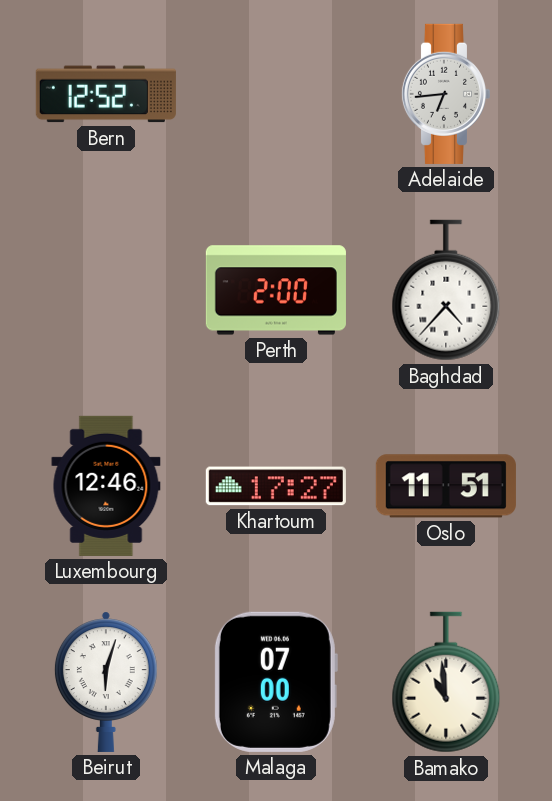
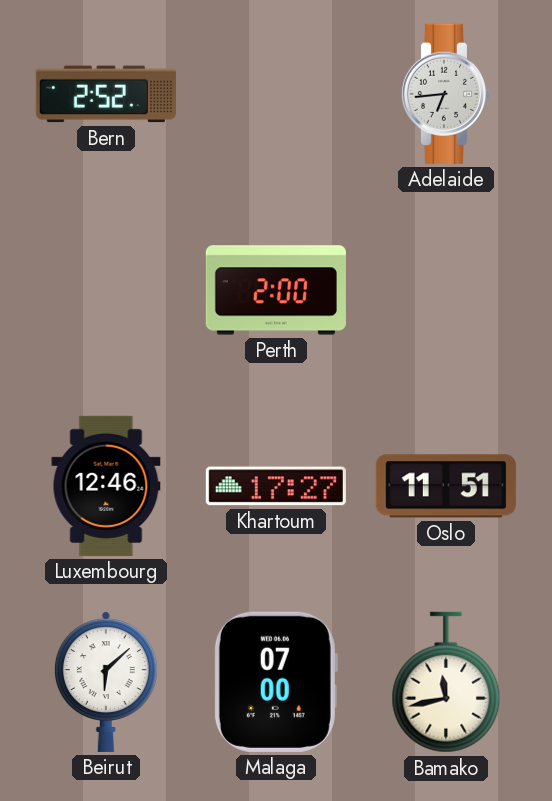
Bern: 12:52 -> 2:52 (106, 94)
Baghdad: 4:37 -> none (446, 290)
Beirut: 6:03 -> 6:08 (106, 682)
Bamako: 10:59 -> 11:43 (446, 682)
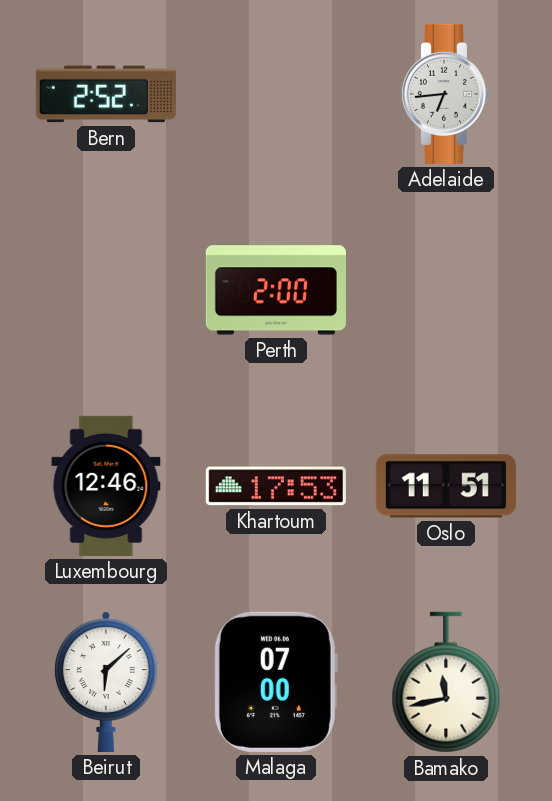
Khartoum: 17:27 -> 17:53 (276, 486)
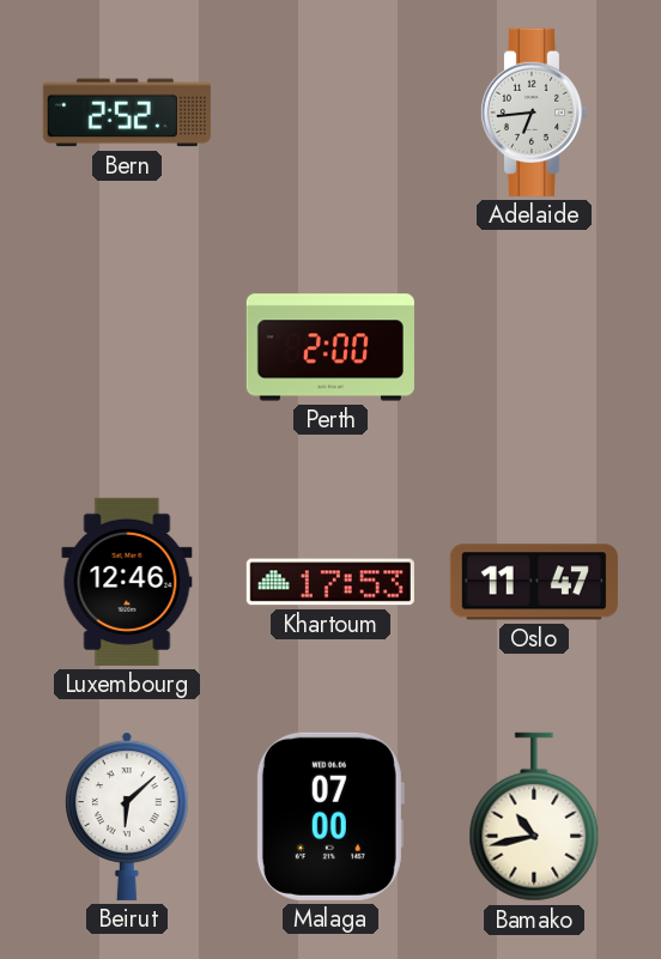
Oslo: 11:51 -> 11:47 (534, 582)
Bamako: 11:43 -> 10:43 (534, 817)
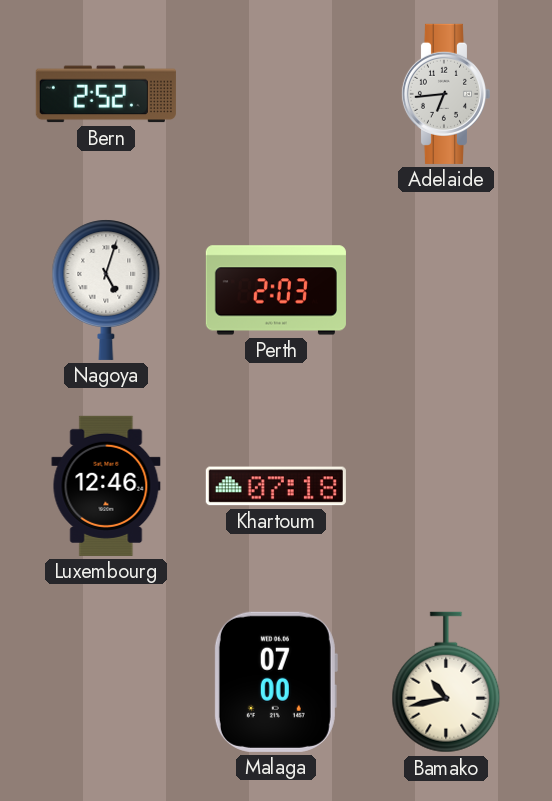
Nagoya: none -> 5:03 (106, 290)
Perth: 2:00 -> 2:03 (276, 290)
Khartoum: 17:53 -> 07:18 (276, 486)
Oslo: 11:47 -> none (534, 582)
Beirut: 6:08 -> none (127, 817)
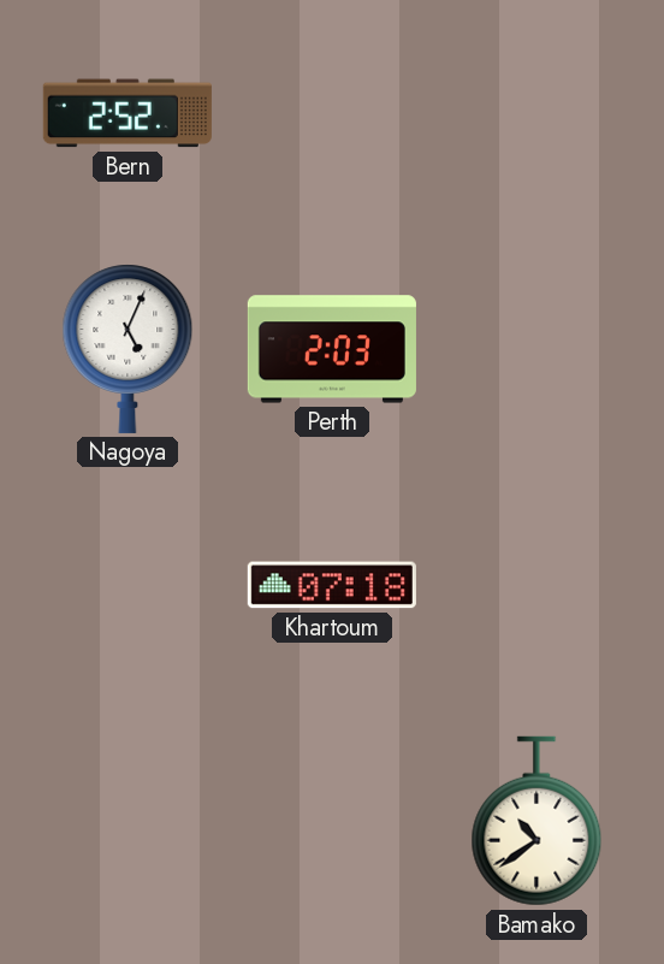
Adelaide: 6:44 -> none (445, 94)
Nagoya: 5:03 -> 5:04 (128, 349)
Luxembourg: 12:46 -> none (106, 486)
Malaga: 07:00 -> none (275, 682)
Bamako: 10:43 -> 10:39 (536, 821)
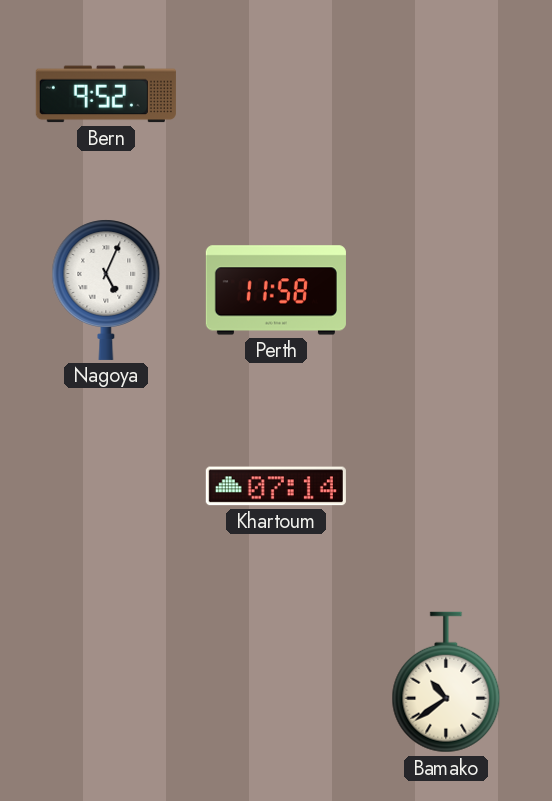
Bern: 2:52 -> 9:52 (106, 94)
Perth: 2:03 -> 11:58 (276, 290)
Khartoum: 07:18 -> 07:14 (276, 486)
